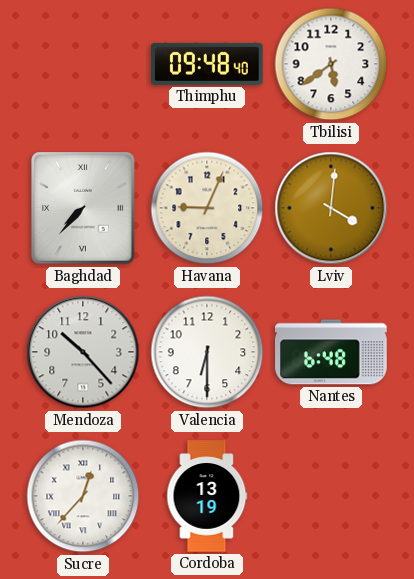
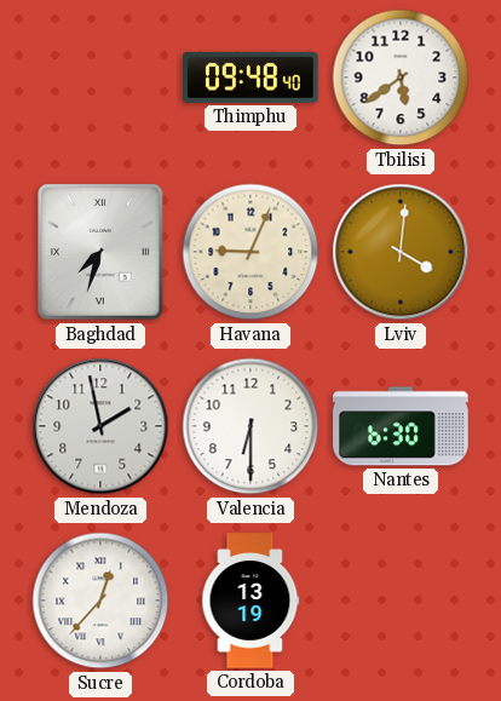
Baghdad: 7:37 -> 7:33 (100, 252)
Mendoza: 10:23 -> 1:58 (100, 426)
Nantes: 6:48 -> 6:30 (401, 426)
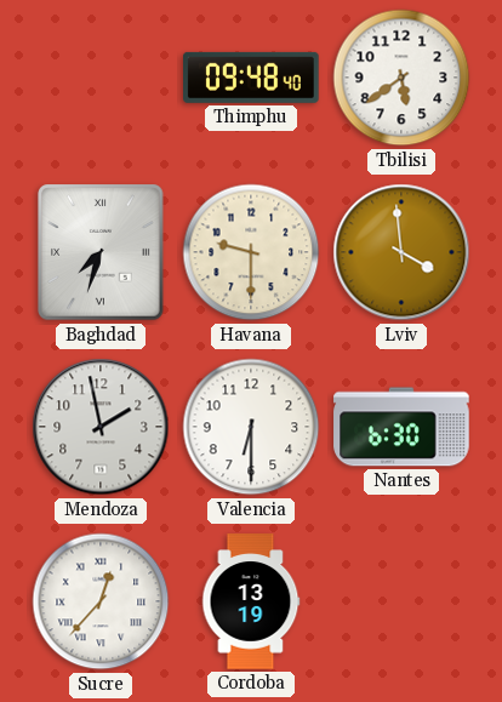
Havana: 9:04 -> 9:30 (251, 252)
Lviv: 4:01 -> 3:59 (401, 252)
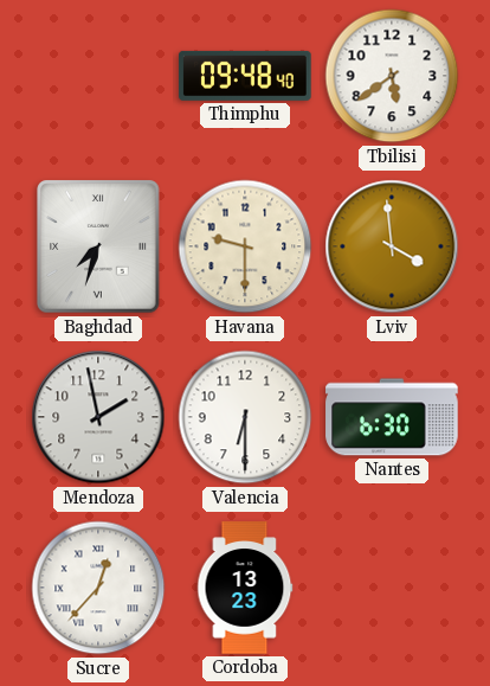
Cordoba: 13:19 -> 13:23 (245, 588)
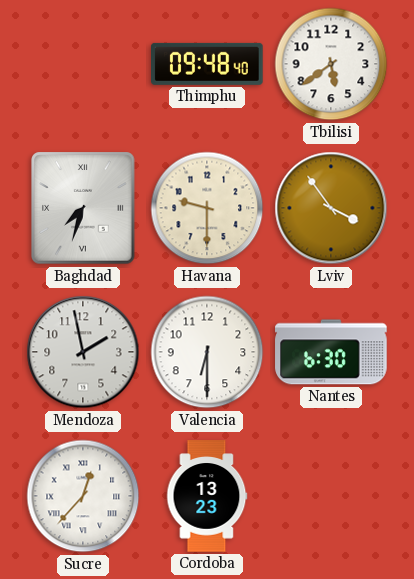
Lviv: 3:59 -> 3:54 (331, 208)
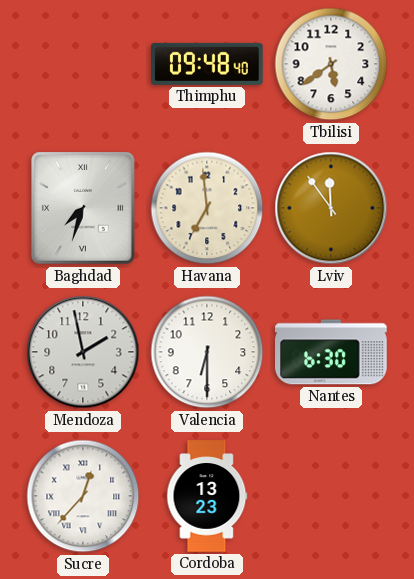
Havana: 9:30 -> 6:59 (207, 208)
Lviv: 3:54 -> 11:54 (331, 208)
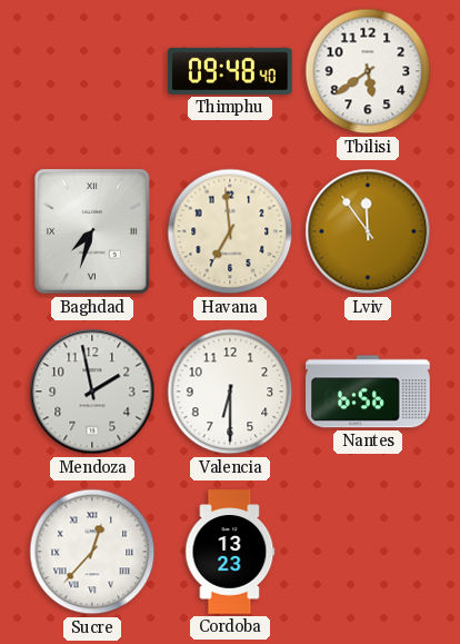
Nantes: 6:30 -> 6:56 (368, 392)
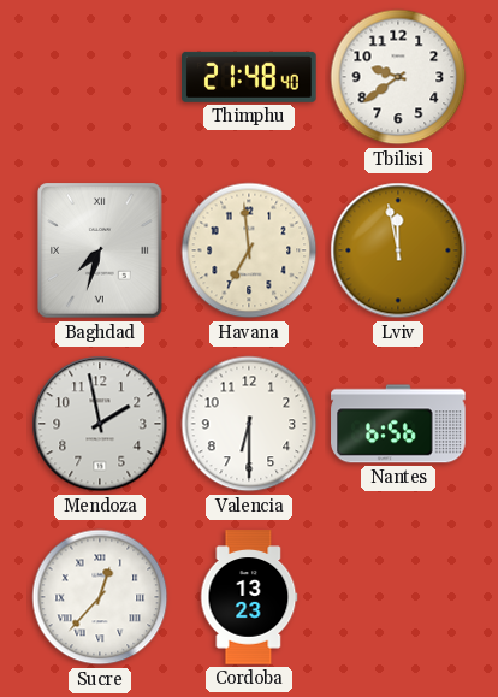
Thimphu: 09:48 -> 21:48 (250, 77)
Tbilisi: 5:39 -> 9:39 (398, 77)
Lviv: 11:54 -> 11:58 (398, 250)
